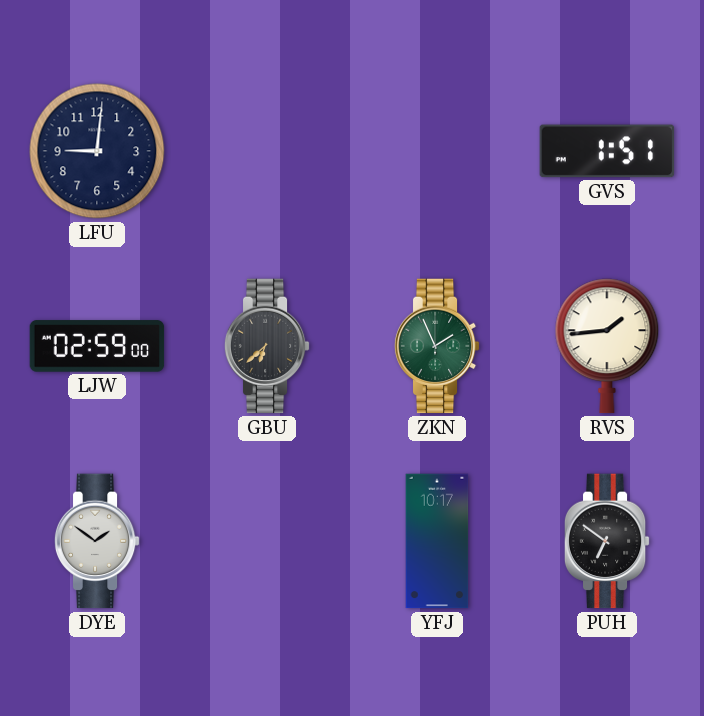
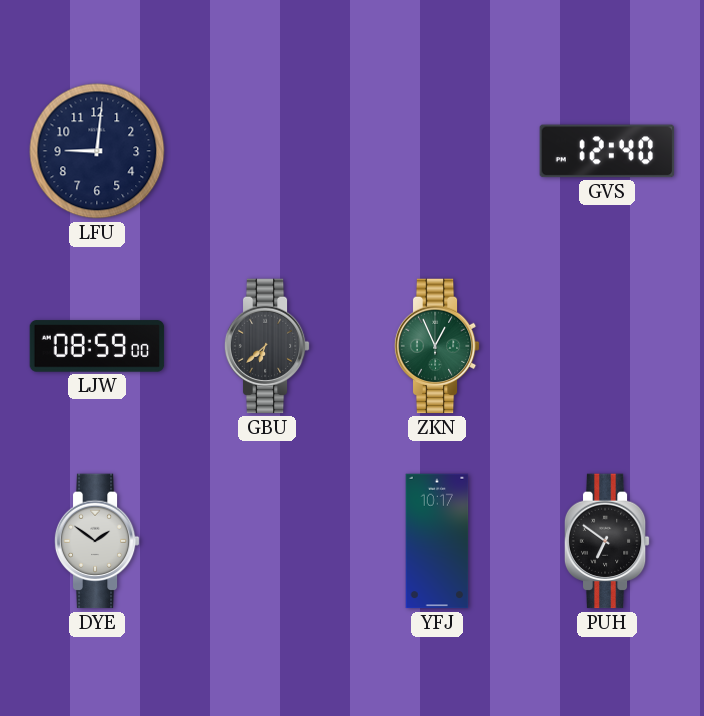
GVS: 1:51 -> 12:40 (607, 151)
LJW: 02:59 -> 08:59 (97, 346)
ZKN: 1:56 -> 12:56 (437, 346)
RVS: 1:44 -> none (607, 346)
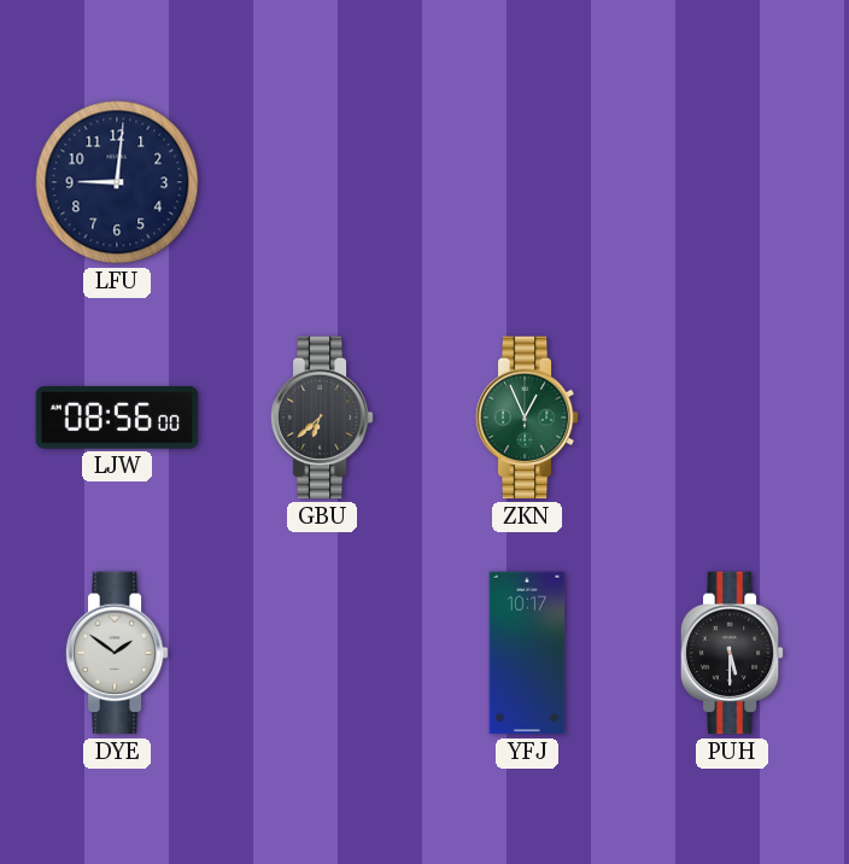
GVS: 12:40 -> none (607, 151)
LJW: 08:59 -> 08:56 (117, 418)
PUH: 6:51 -> 5:30 (732, 653)
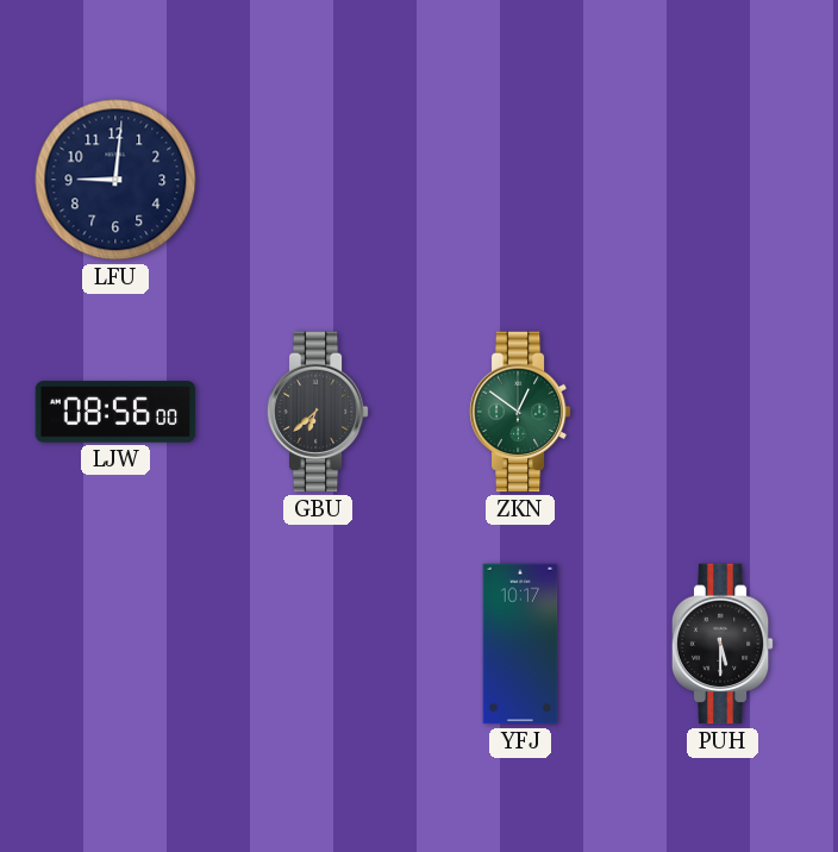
ZKN: 12:56 -> 12:51 (520, 412)
DYE: 1:51 -> none (117, 653)
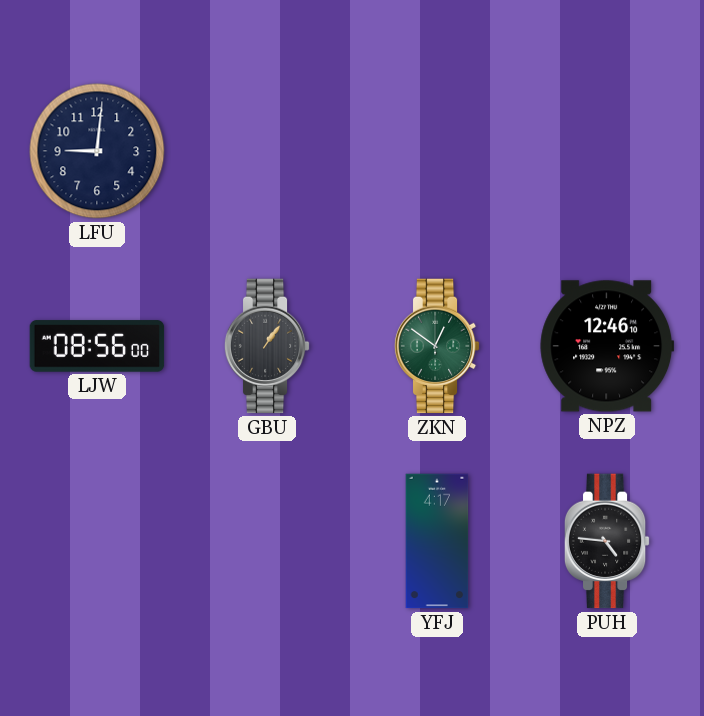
GBU: 6:38 -> 1:06 (267, 346)
NPZ: none -> 12:46 (607, 346)
YFJ: 10:17 -> 4:17 (437, 541)
PUH: 5:30 -> 4:46 (607, 541)
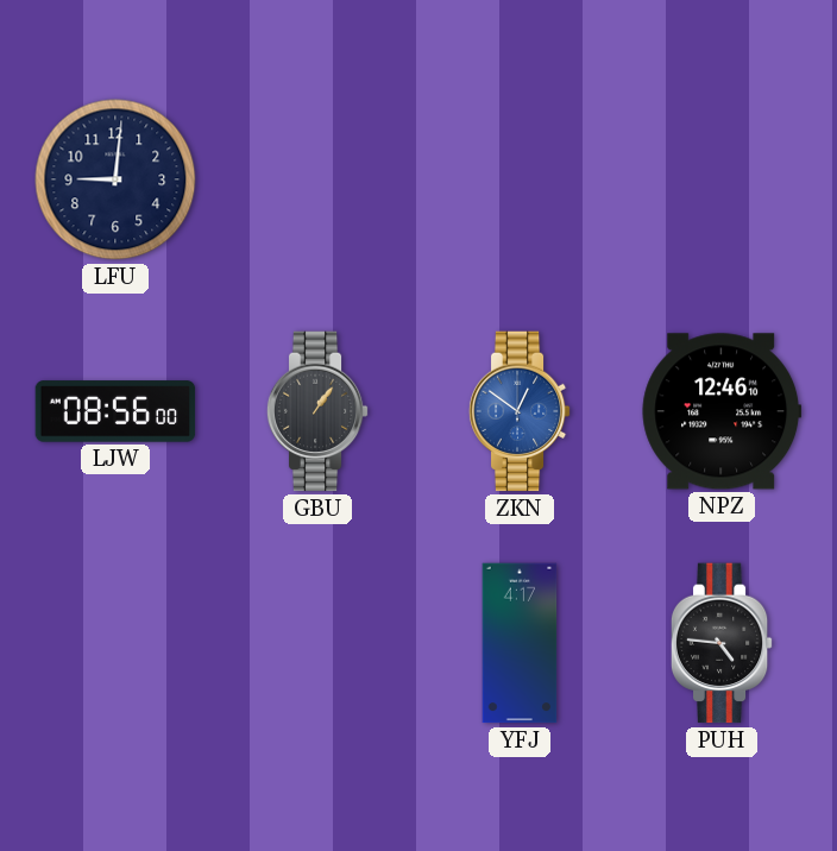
ZKN dial: green -> blue (520, 411)
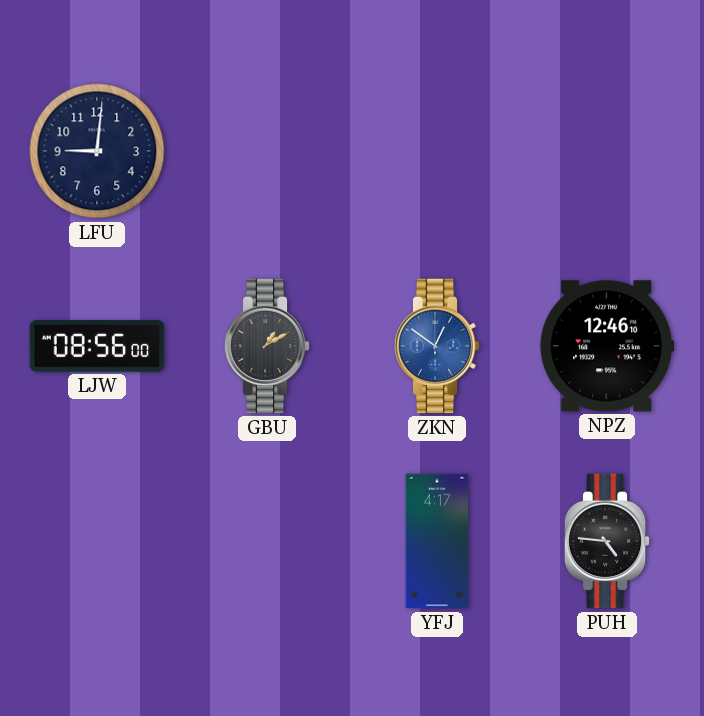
GBU: 1:06 -> 1:10 (267, 346)
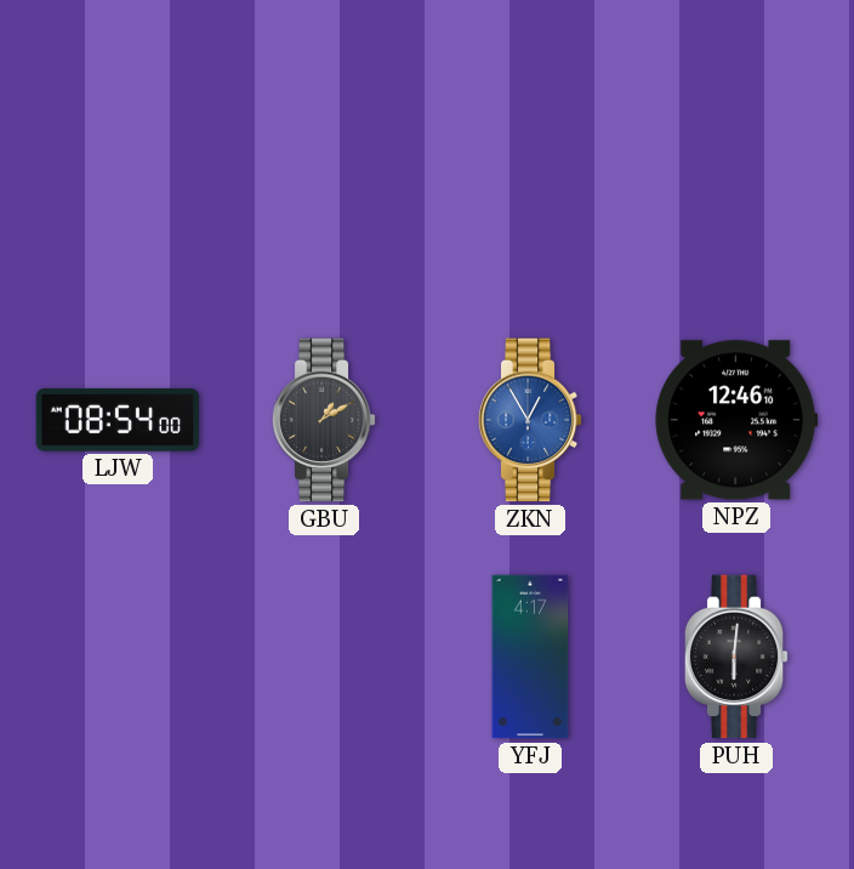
LFU: 9:01 -> none (97, 151)
LJW: 08:56 -> 08:54 (118, 420)
ZKN: 12:51 -> 12:55 (530, 420)
PUH: 4:46 -> 6:01 (736, 657)
